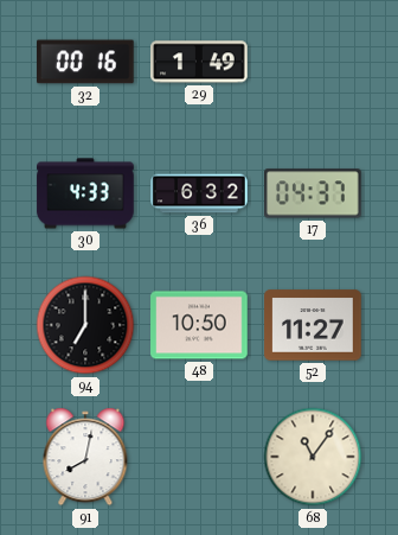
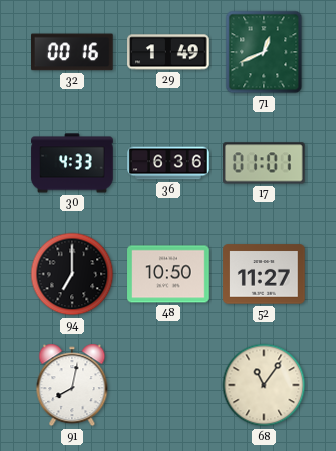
71: none -> 12:41 (264, 52)
36: 6:32 -> 6:36 (168, 163)
17: 04:37 -> 01:01 (265, 163)
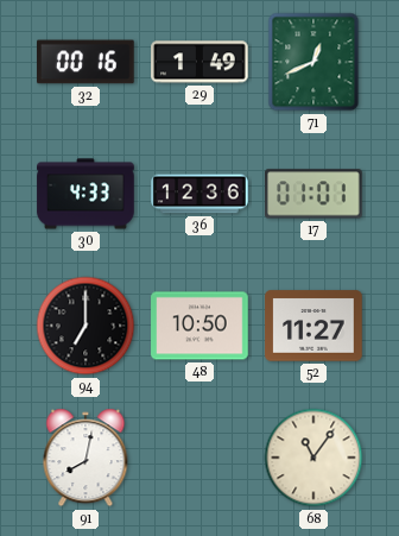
36: 6:36 -> 12:36 (199, 194)
